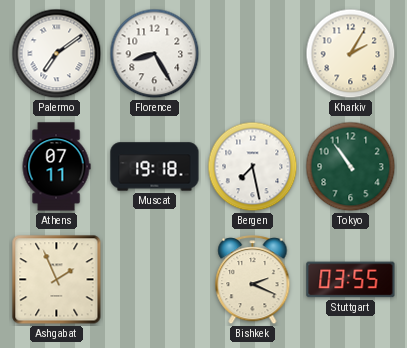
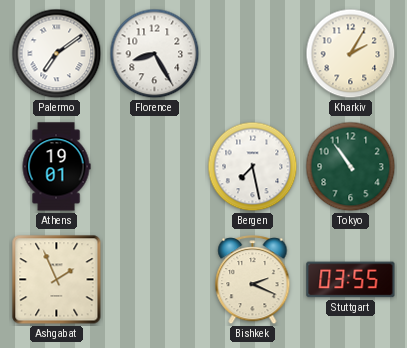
Athens: 07:11 -> 19:01 (56, 167)
Muscat: 19:18 -> none (155, 167)
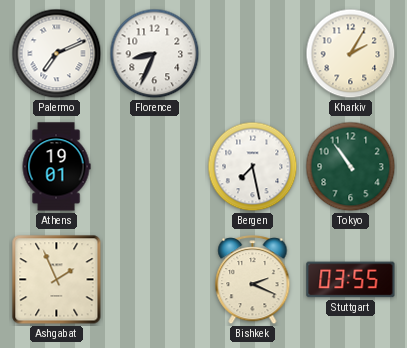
Palermo: 7:09 -> 7:11 (57, 54)
Florence: 8:25 -> 8:34 (155, 54)
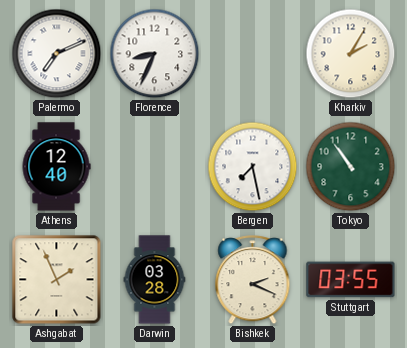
Athens: 19:01 -> 12:40 (56, 167)
Darwin: none -> 03:28 (155, 280)
